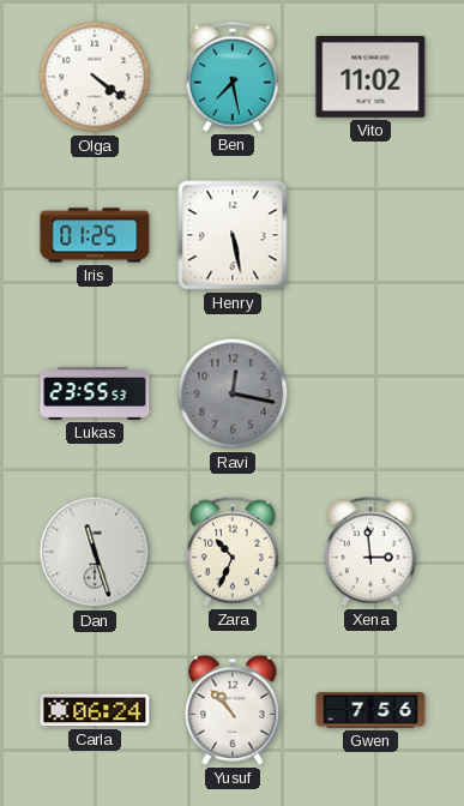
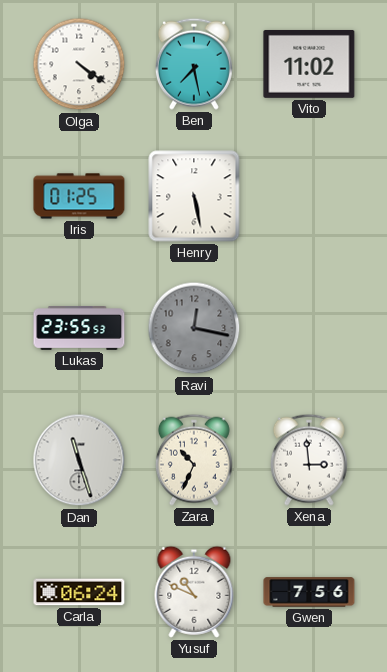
Yusuf: 10:53 -> 10:49 (194, 592)
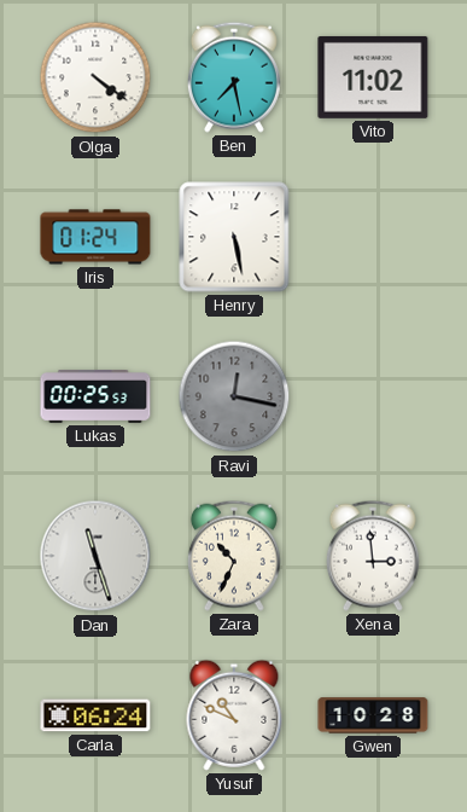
Iris: 01:25 -> 01:24 (95, 237)
Lukas: 23:55 -> 00:25 (95, 398)
Gwen: 7:56 -> 10:28 (373, 715)
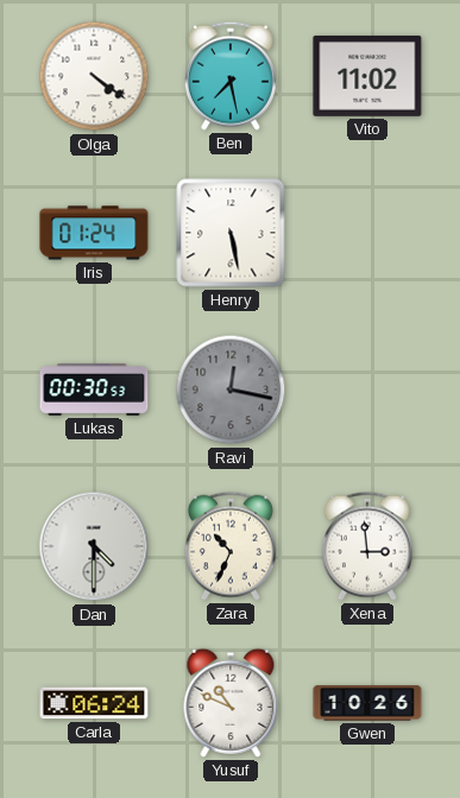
Lukas: 00:25 -> 00:30 (94, 391)
Dan: 11:27 -> 4:30 (94, 546)
Gwen: 10:28 -> 10:26 (367, 703)
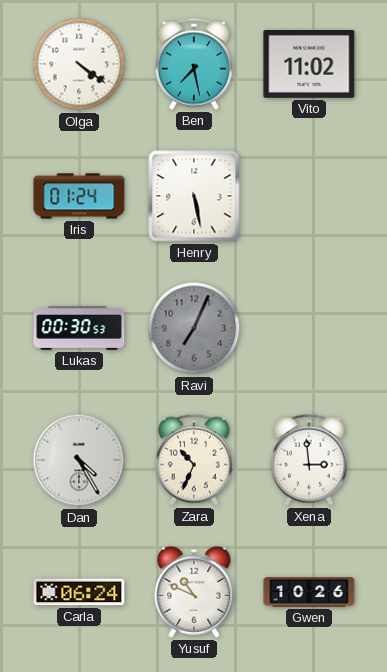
Ravi: 12:17 -> 7:04 (194, 328)
Dan: 4:30 -> 4:25 (79, 460)
